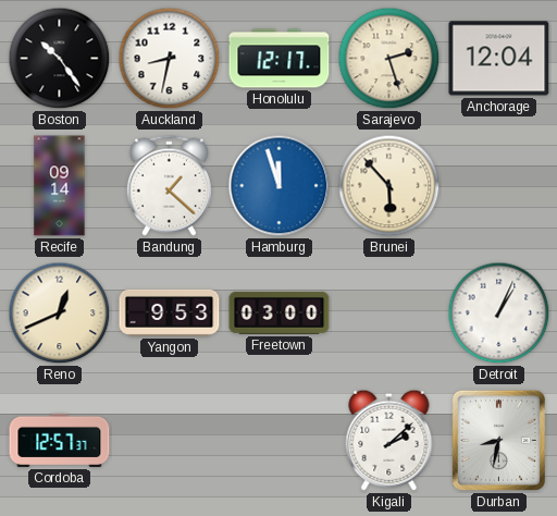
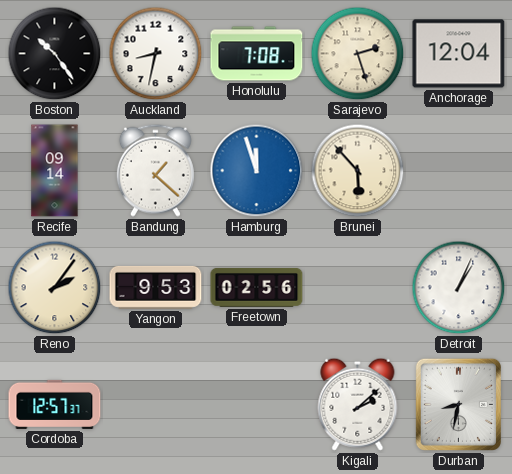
Honolulu: 12:17 -> 7:08 (257, 54)
Reno: 12:41 -> 2:06 (55, 288)
Freetown: 03:00 -> 02:56 (257, 287)
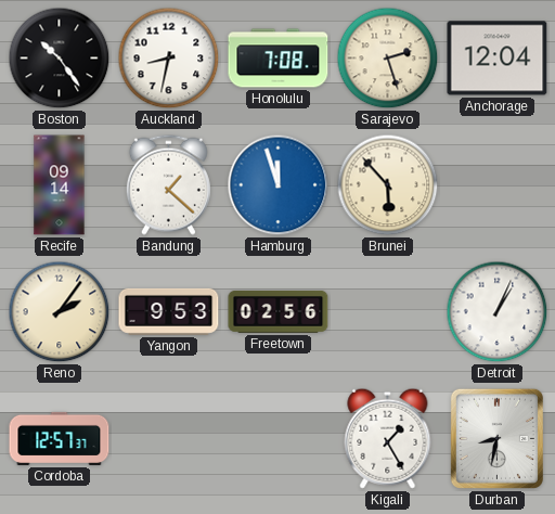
Kigali: 2:08 -> 1:25 (388, 438)
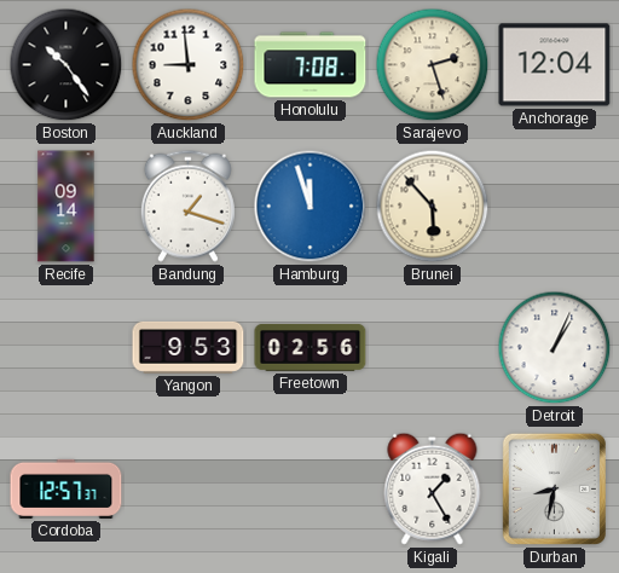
Auckland: 8:32 -> 8:59 (189, 65)
Bandung: 1:22 -> 1:18 (187, 206)
Reno: 2:06 -> none (60, 312)
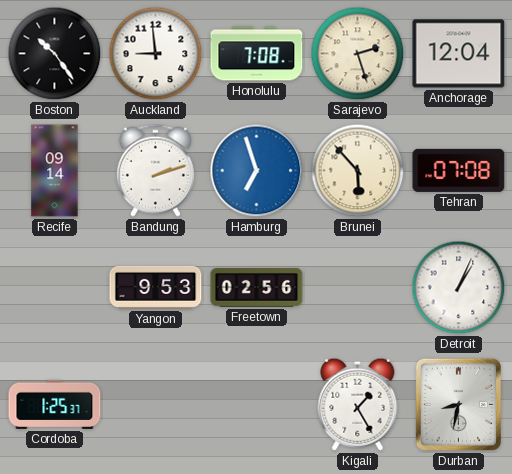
Bandung: 1:18 -> 2:12 (155, 170)
Hamburg: 11:57 -> 6:57 (257, 171)
Tehran: none -> 07:08 (459, 170)
Cordoba: 12:57 -> 1:25 (55, 404)
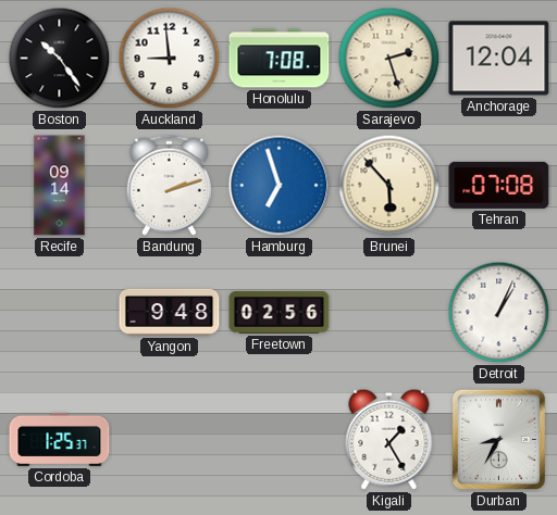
Yangon: 9:53 -> 9:48 (170, 312)
Durban: 8:32 -> 8:35 (498, 439)
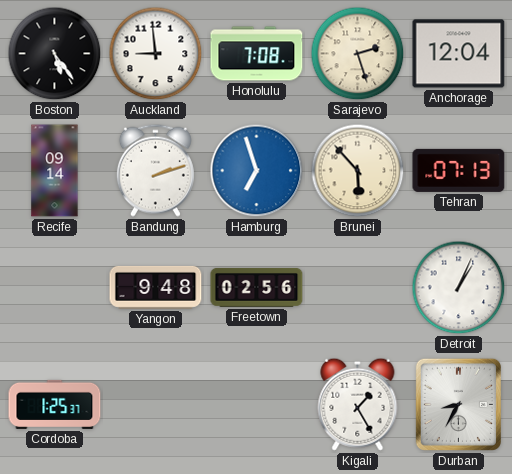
Boston: 10:24 -> 5:24 (55, 54)
Tehran: 07:08 -> 07:13 (459, 170)
